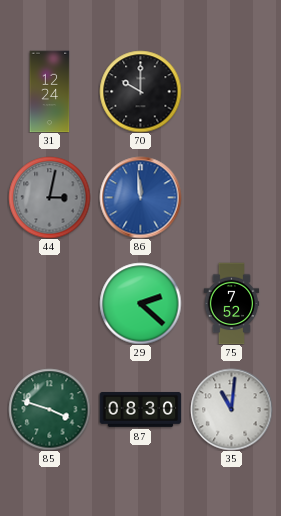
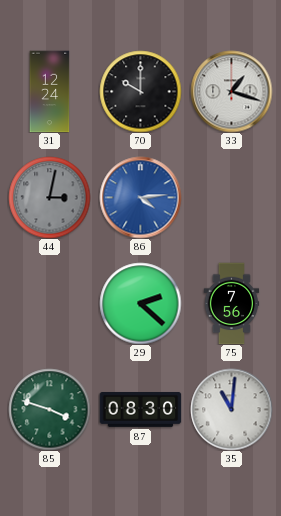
33: none -> 1:18 (231, 91)
86: 11:59 -> 4:14 (140, 197)
75: 7:52 -> 7:56 (232, 303)
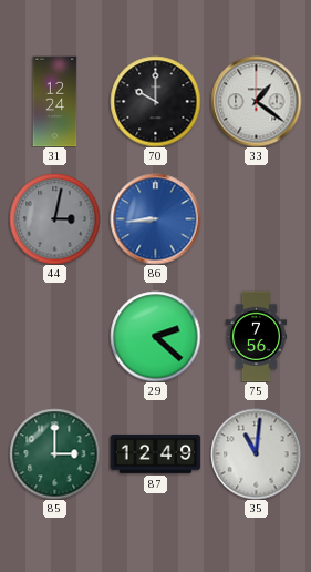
33: 1:18 -> 1:21 (256, 101)
86: 4:14 -> 8:44 (155, 218)
85: 3:48 -> 3:00 (54, 453)
87: 08:30 -> 12:49 (155, 453)
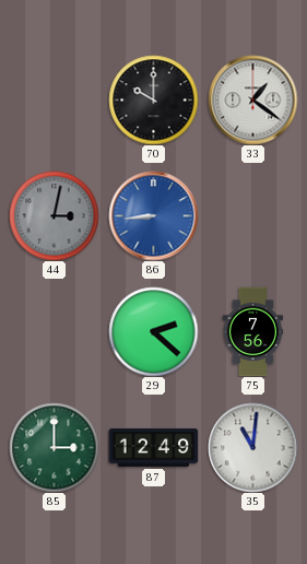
31: 12:24 -> none (55, 101)
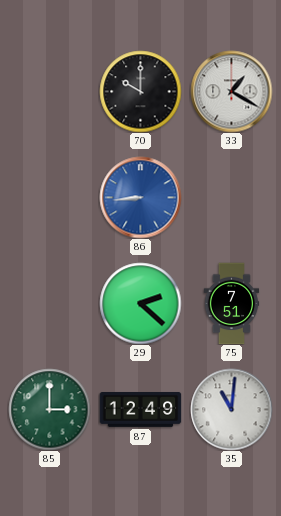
33: 1:21 -> 1:20 (231, 91)
44: 3:02 -> none (54, 215)
75: 7:56 -> 7:51 (232, 303)
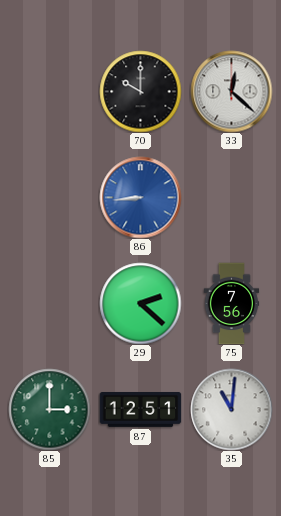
33: 1:20 -> 12:22 (231, 91)
75: 7:51 -> 7:56 (232, 303)
87: 12:49 -> 12:51 (140, 409)
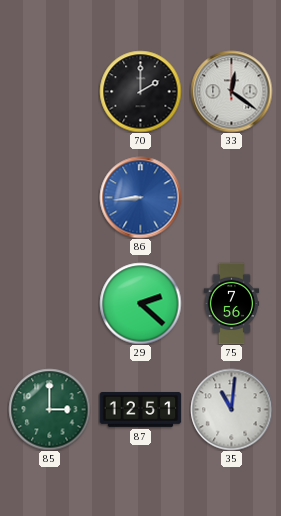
70: 10:00 -> 2:00 (140, 91)
33: 12:22 -> 12:21 (231, 91)
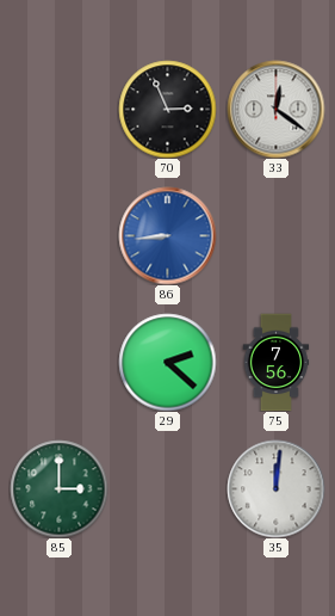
70: 2:00 -> 2:56 (167, 109)
87: 12:51 -> none (140, 409)
35: 11:01 -> 12:01 (275, 488)
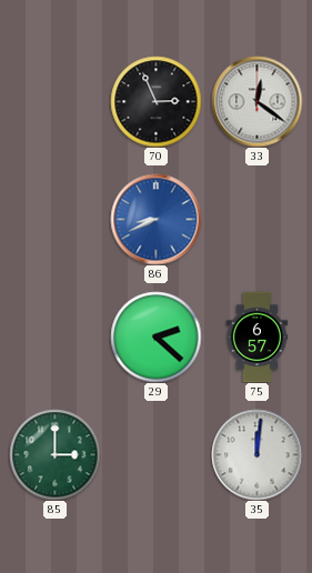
86: 8:44 -> 8:41 (155, 219)
75: 7:56 -> 6:57 (258, 336)
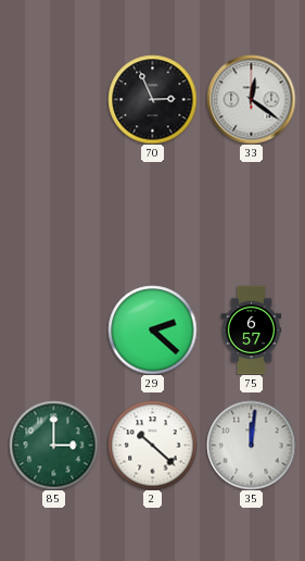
86: 8:41 -> none (155, 219)
2: none -> 10:22 (152, 445)
